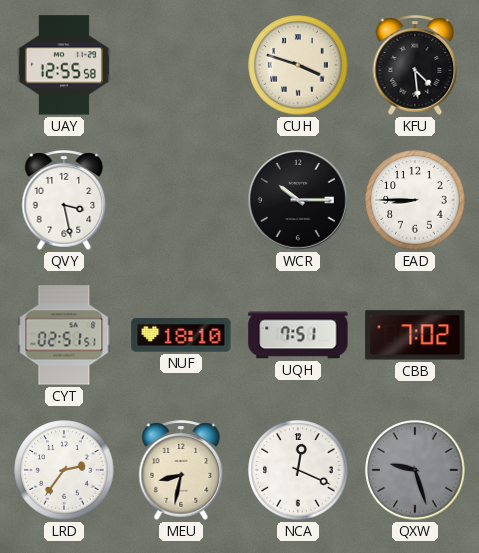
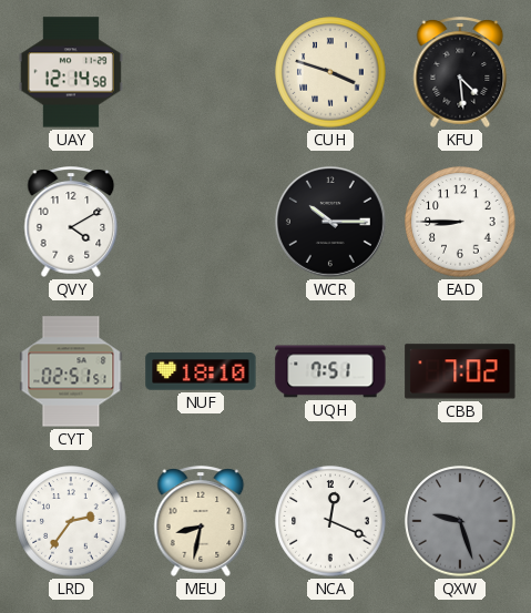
UAY: 12:55 -> 12:14 (71, 72)
QVY: 3:28 -> 4:10 (71, 222)
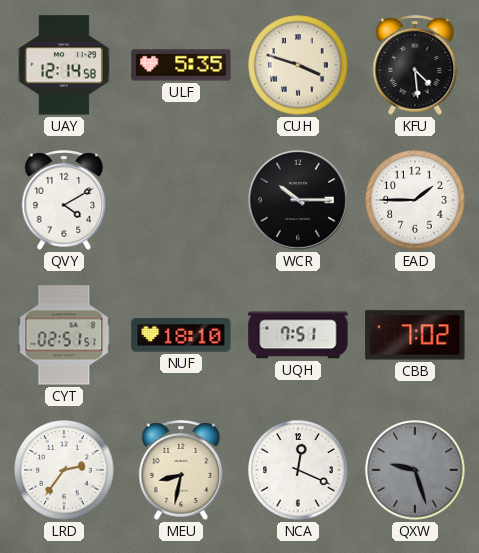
ULF: none -> 5:35 (181, 65)
EAD: 8:45 -> 1:45 (415, 200)
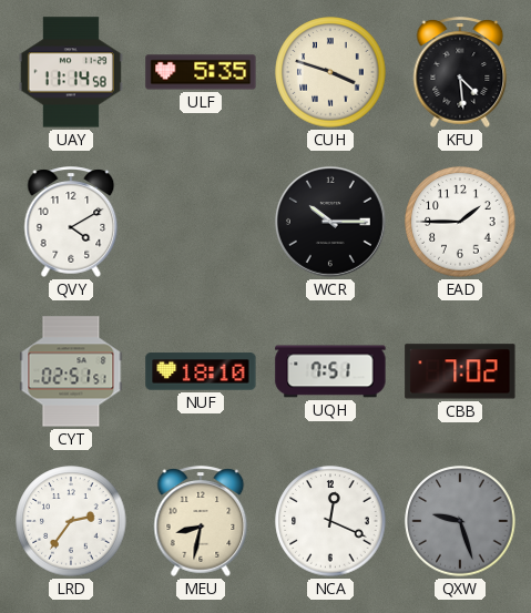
UAY: 12:14 -> 11:14 (71, 72)
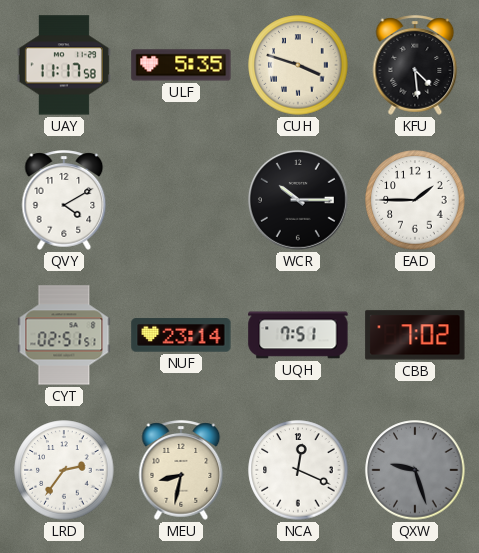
UAY: 11:14 -> 11:17 (64, 65)
NUF: 18:10 -> 23:14 (181, 335)
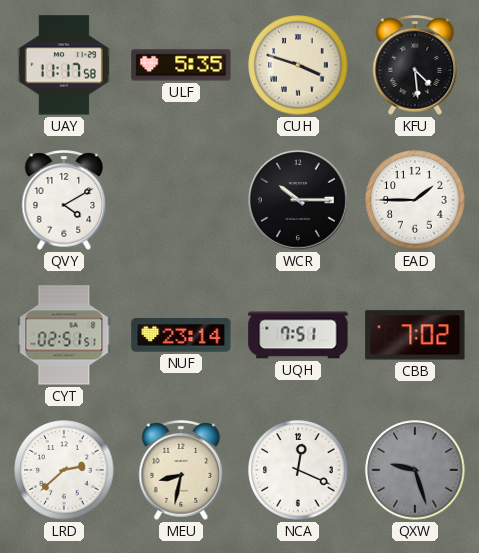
LRD: 2:36 -> 2:38 (64, 470)
